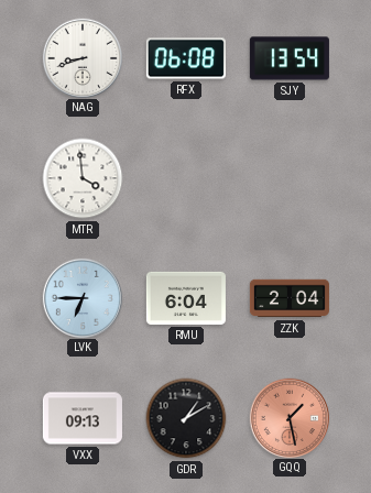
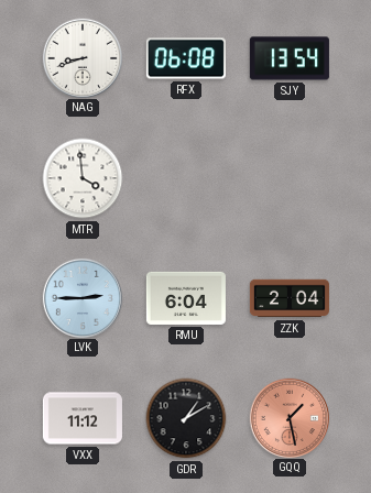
LVK: 6:45 -> 2:45 (81, 297)
VXX: 09:13 -> 11:12 (83, 418)
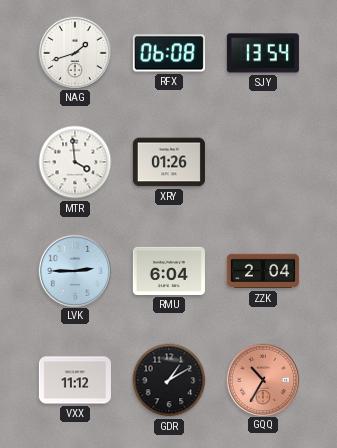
NAG: 8:42 -> 1:42 (74, 52)
XRY: none -> 01:26 (169, 162)
GQQ: 1:28 -> 10:35 (262, 379)
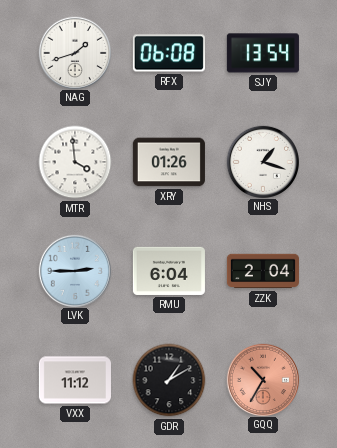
NHS: none -> 1:18 (262, 161)
